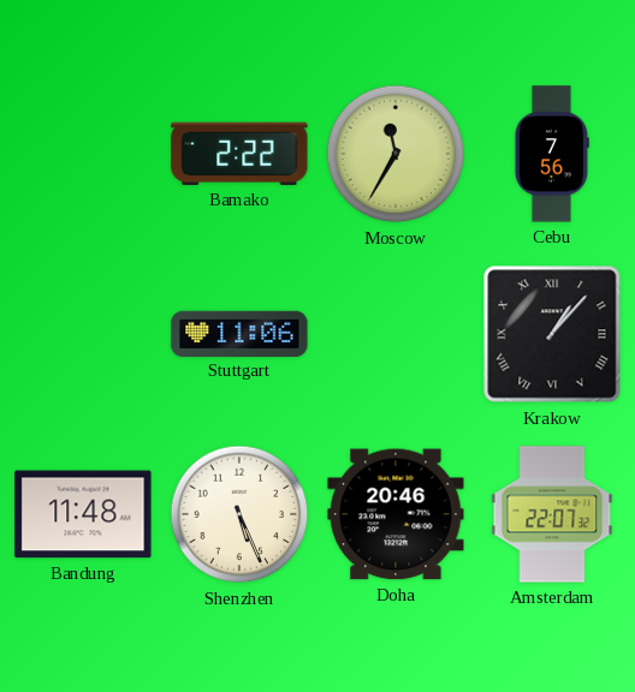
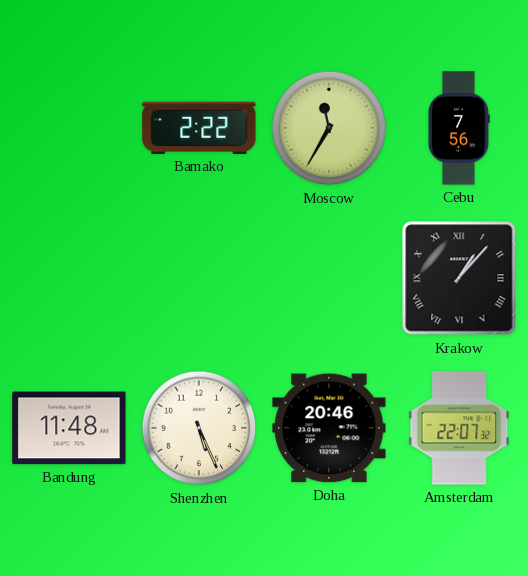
Stuttgart: 11:06 -> none (239, 333)
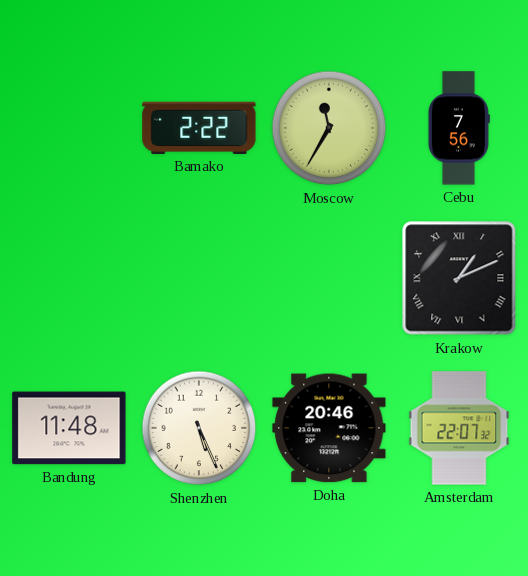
Krakow: 1:07 -> 1:11 (459, 278)
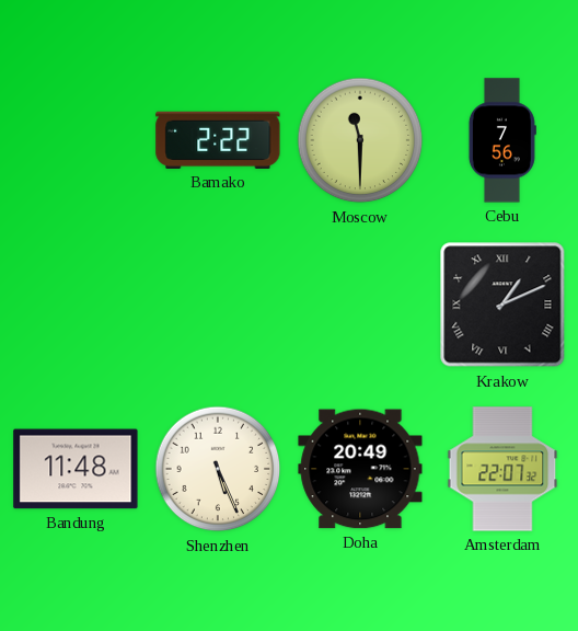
Moscow: 11:35 -> 11:30 (360, 140)
Doha: 20:46 -> 20:49 (360, 469)
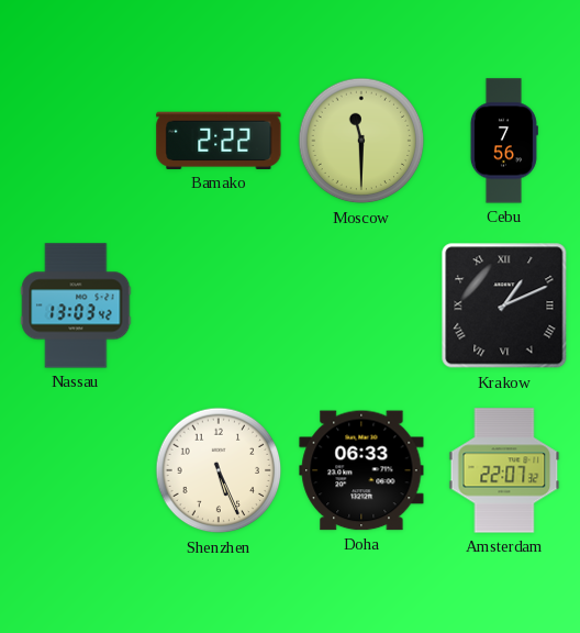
Nassau: none -> 13:03 (76, 306)
Bandung: 11:48 -> none (76, 469)
Doha: 20:49 -> 06:33 (361, 470)
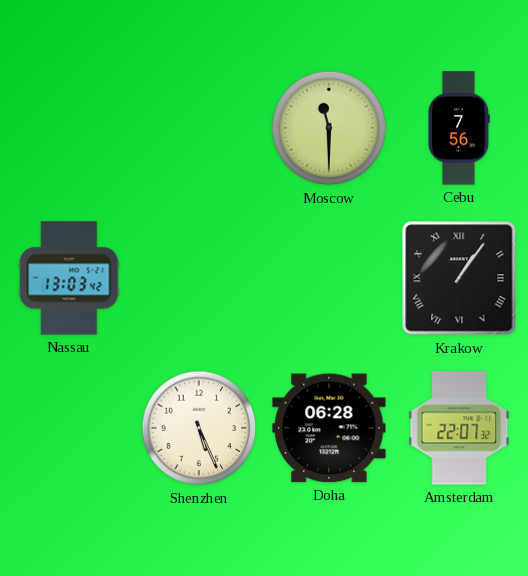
Bamako: 2:22 -> none (219, 141)
Krakow: 1:11 -> 1:06 (459, 278)
Doha: 06:33 -> 06:28 (329, 428)
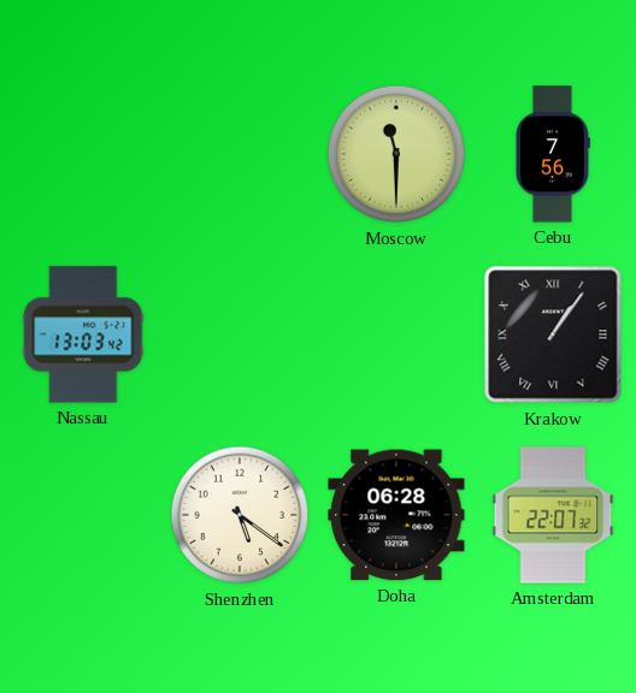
Shenzhen: 5:26 -> 5:21 (240, 515)
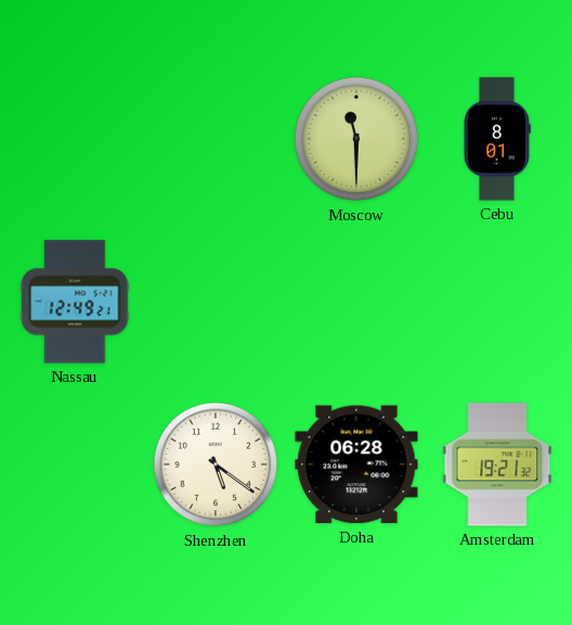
Cebu: 7:56 -> 8:01 (497, 139)
Nassau: 13:03 -> 12:49 (75, 302)
Krakow: 1:06 -> none (553, 334)
Amsterdam: 22:07 -> 19:21 (497, 464)
